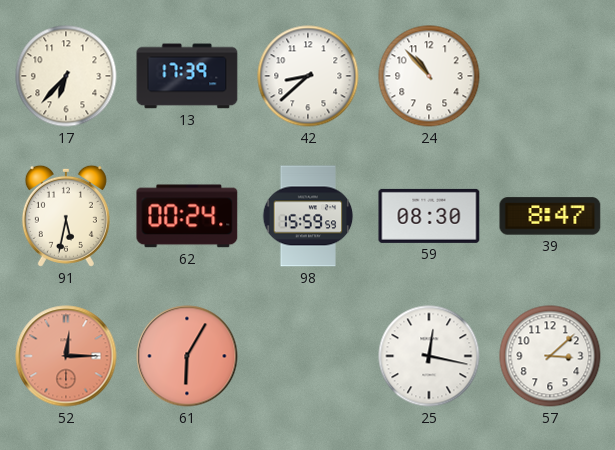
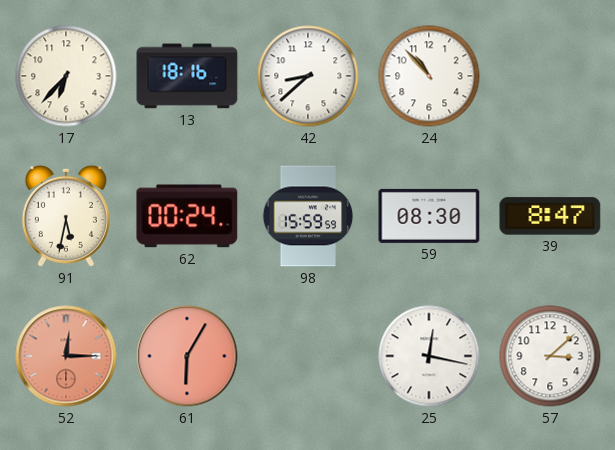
13: 17:39 -> 18:16 (187, 76)
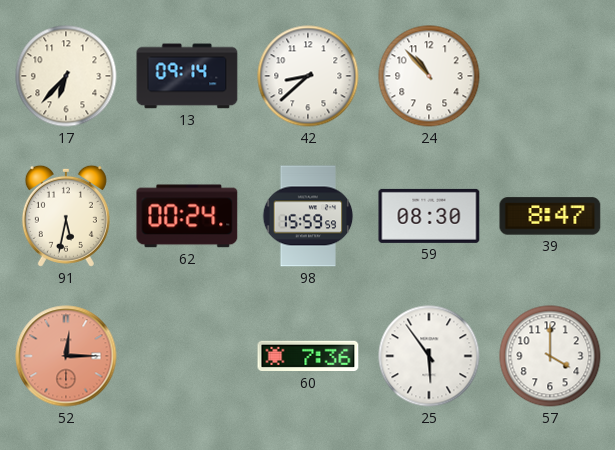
13: 18:16 -> 09:14 (187, 76)
61: 6:05 -> none (187, 356)
60: none -> 7:36 (308, 356)
25: 12:17 -> 5:54 (429, 356)
57: 3:08 -> 4:00 (550, 356)
